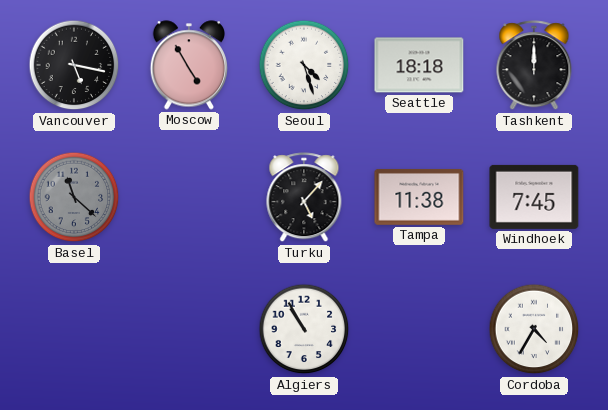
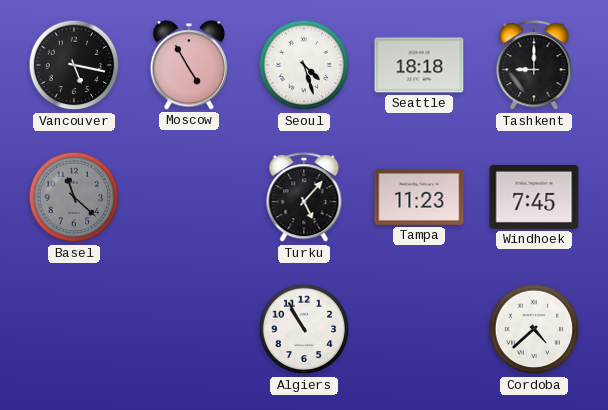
Tashkent: 12:00 -> 9:00 (534, 66)
Tampa: 11:38 -> 11:23 (419, 197)
Cordoba: 4:35 -> 4:38 (534, 329)
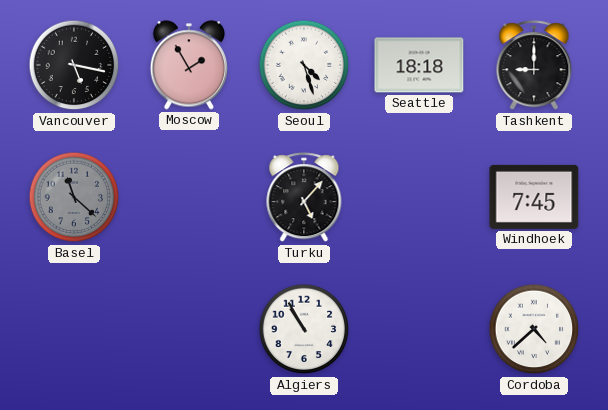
Moscow: 4:55 -> 1:55 (188, 65)
Tampa: 11:23 -> none (419, 197)
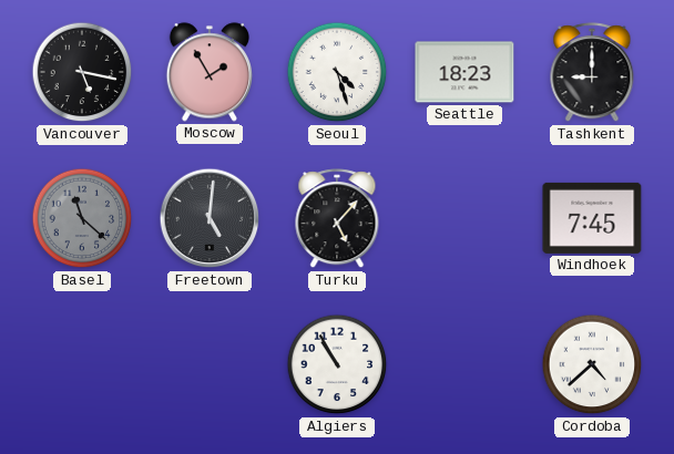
Seattle: 18:18 -> 18:23 (464, 72)
Freetown: none -> 5:01 (210, 218)
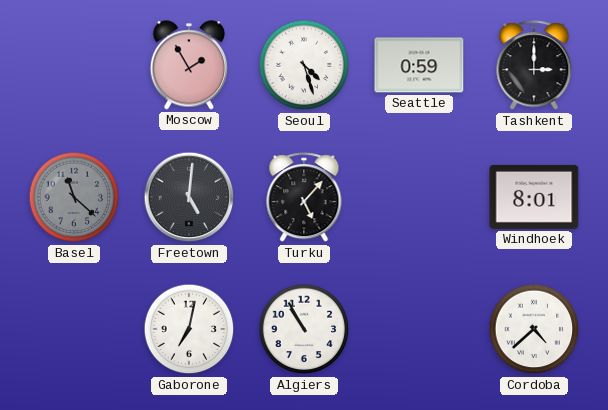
Vancouver: 5:17 -> none (82, 72)
Seattle: 18:23 -> 0:59 (419, 65)
Tashkent: 9:00 -> 3:00 (534, 66)
Windhoek: 7:45 -> 8:01 (534, 197)
Gaborone: none -> 7:02 (189, 329)
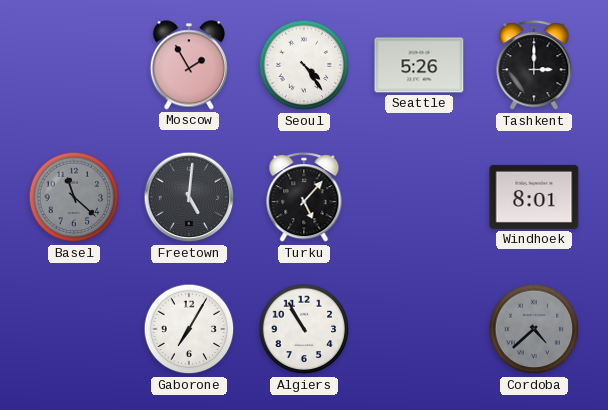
Seoul: 4:27 -> 4:24 (304, 65)
Seattle: 0:59 -> 5:26 (419, 65)
Gaborone: 7:02 -> 7:05 (189, 329)
Cordoba dial: white -> grey (534, 329)
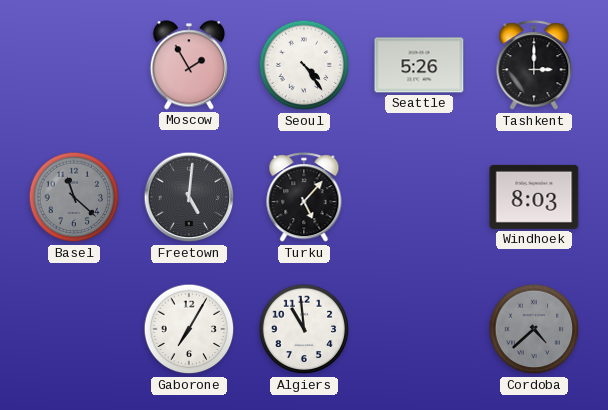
Windhoek: 8:01 -> 8:03 (534, 197)
Algiers: 10:55 -> 10:59 (304, 329)
